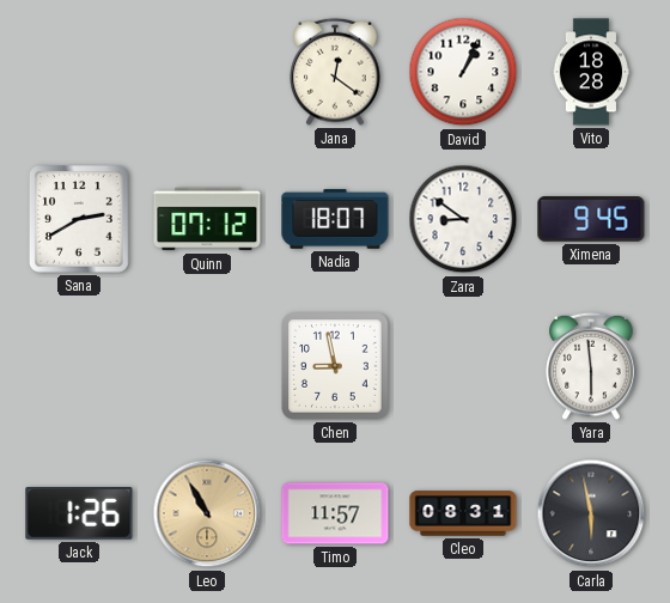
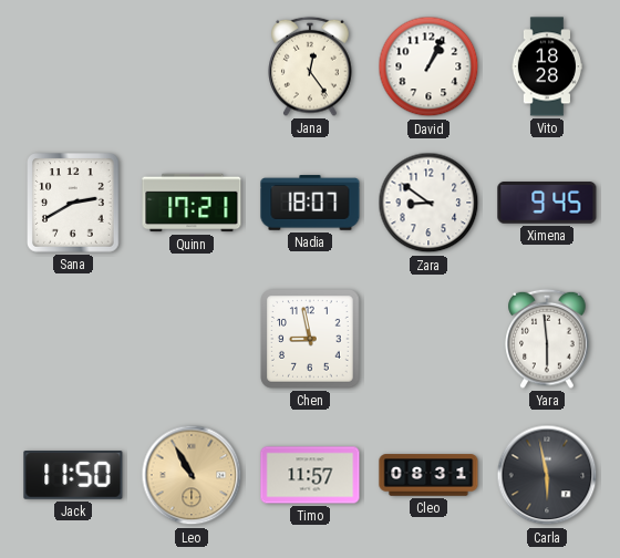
Jana: 12:21 -> 12:24 (310, 66)
Quinn: 07:12 -> 17:21 (192, 203)
Jack: 1:26 -> 11:50 (73, 476)
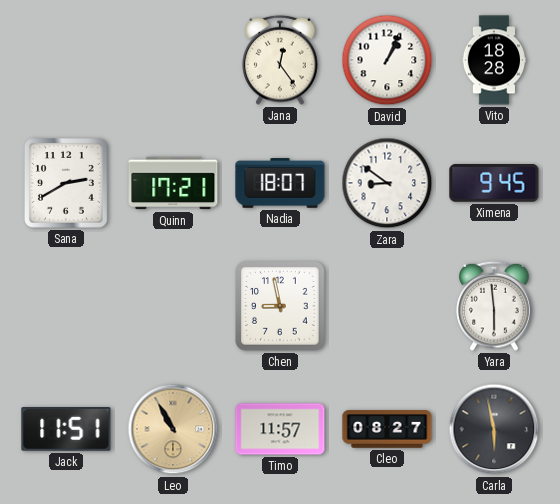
Jack: 11:50 -> 11:51 (66, 430)
Cleo: 08:31 -> 08:27 (387, 429)
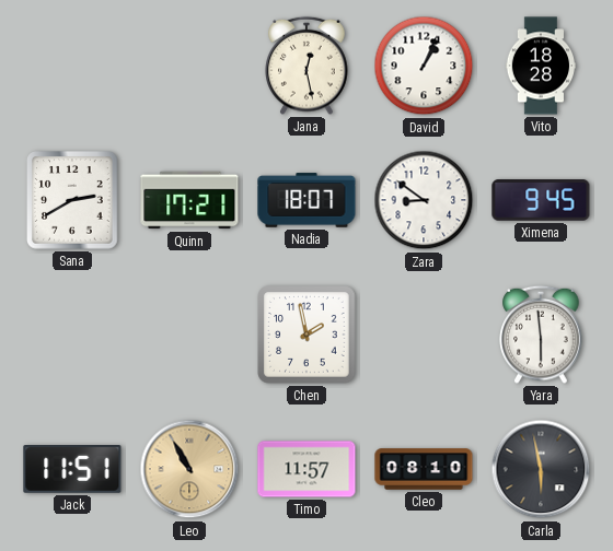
Jana: 12:24 -> 12:28 (307, 66)
Chen: 8:58 -> 1:58 (307, 335)
Cleo: 08:27 -> 08:10 (424, 469)
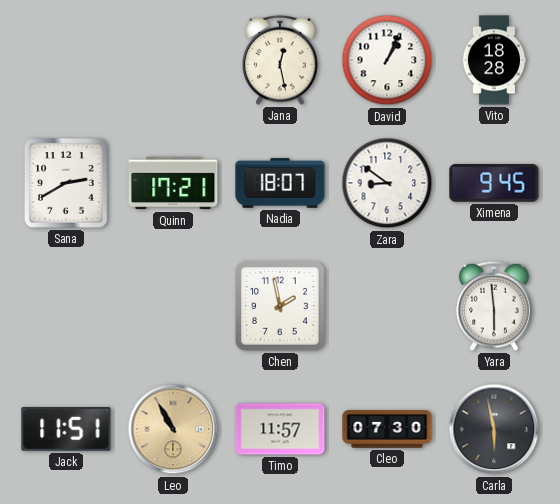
Cleo: 08:10 -> 07:30 (387, 429)
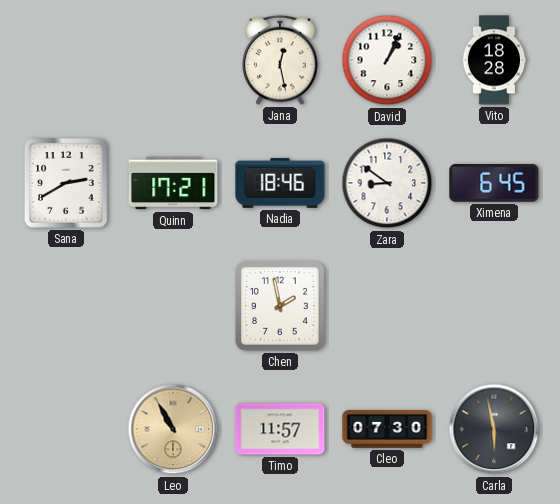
Nadia: 18:07 -> 18:46 (280, 183)
Ximena: 9:45 -> 6:45 (494, 184)
Yara: 5:59 -> none (494, 306)
Jack: 11:51 -> none (66, 430)
